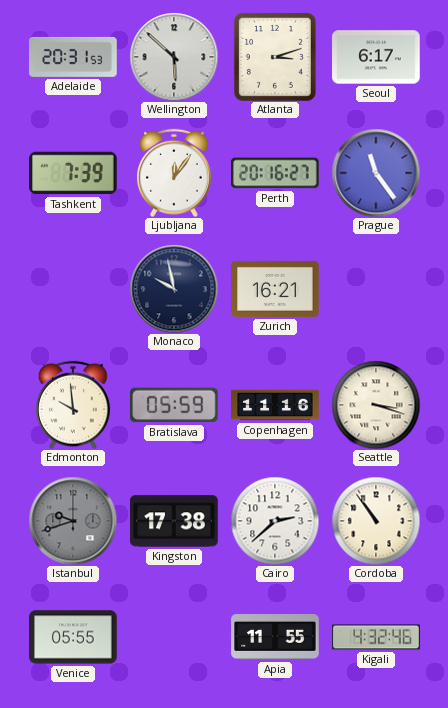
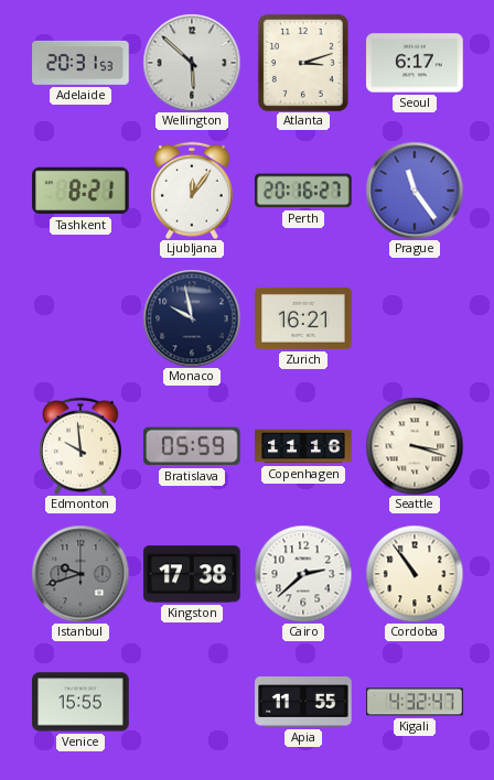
Tashkent: 7:39 -> 8:21 (80, 191)
Venice: 05:55 -> 15:55 (80, 702)
Kigali: 4:32:46 -> 4:32:47 (415, 702)
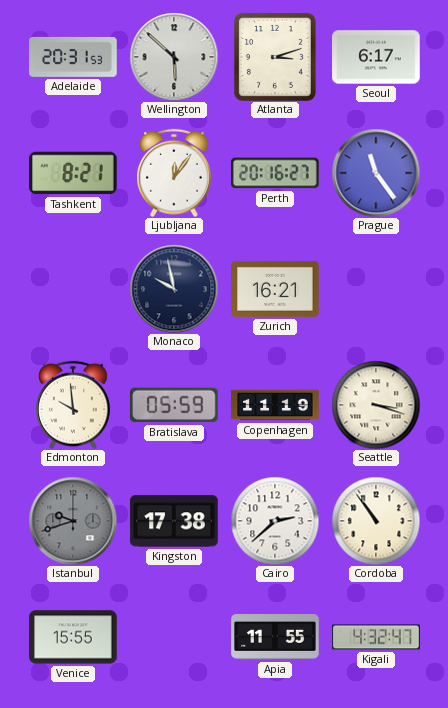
Copenhagen: 11:16 -> 11:19 (275, 405)
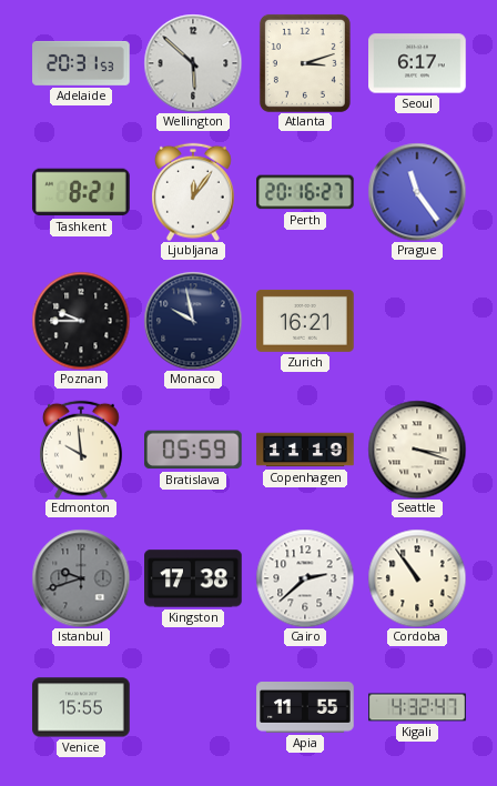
Poznan: none -> 9:45 (81, 321)
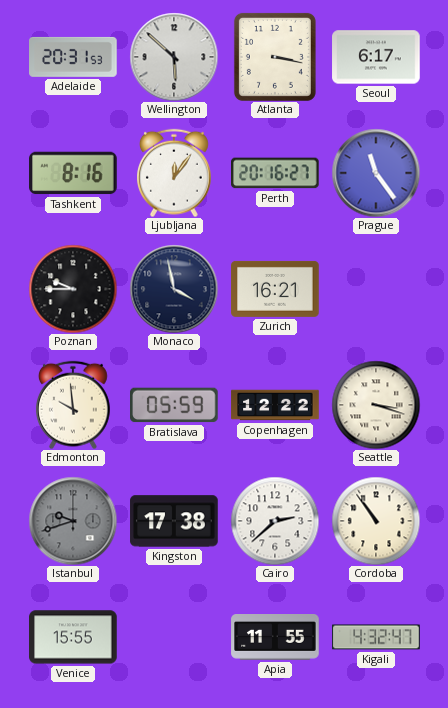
Atlanta: 3:12 -> 3:17 (275, 57)
Tashkent: 8:21 -> 8:16 (73, 173)
Monaco: 9:58 -> 3:58 (174, 289)
Copenhagen: 11:19 -> 12:22 (275, 405)
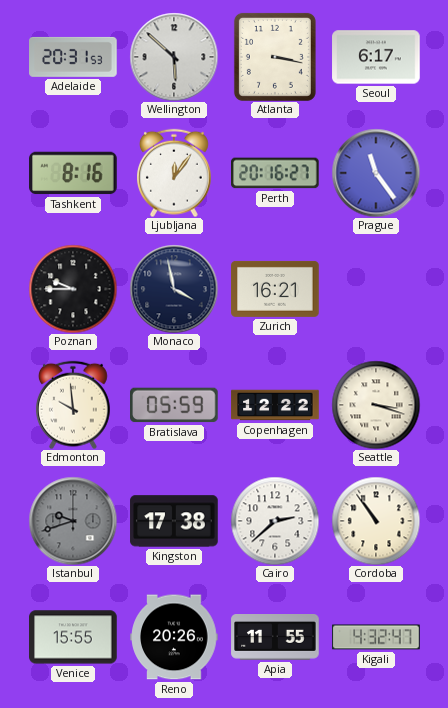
Reno: none -> 20:26 (174, 637)
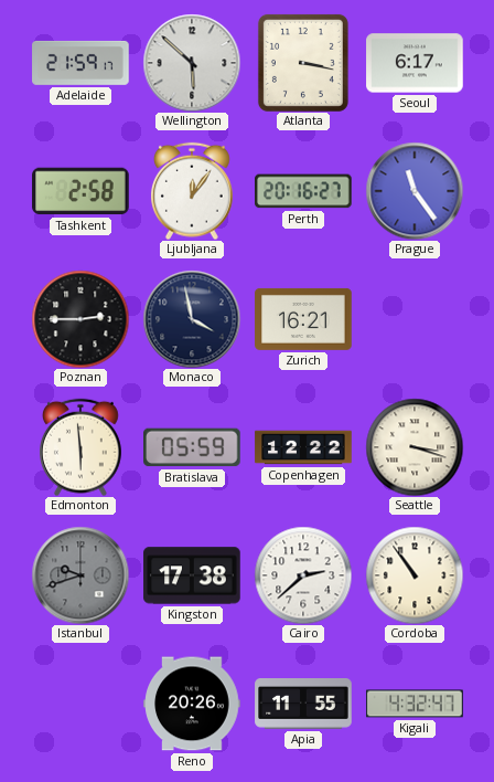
Adelaide: 20:31 -> 21:59 (80, 63)
Tashkent: 8:16 -> 2:58 (80, 191)
Poznan: 9:45 -> 2:45 (80, 319)
Edmonton: 9:59 -> 5:59 (82, 447)
Venice: 15:55 -> none (73, 637)
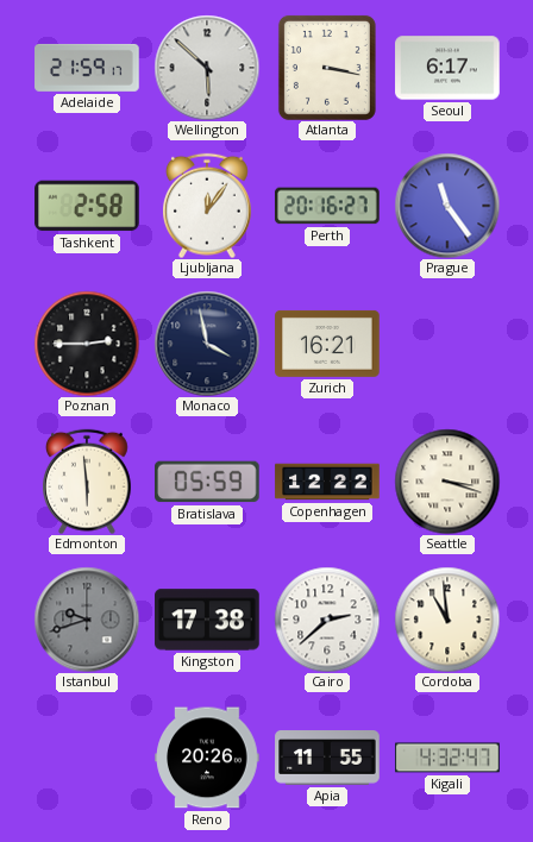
Cordoba: 10:54 -> 10:59 (447, 620)
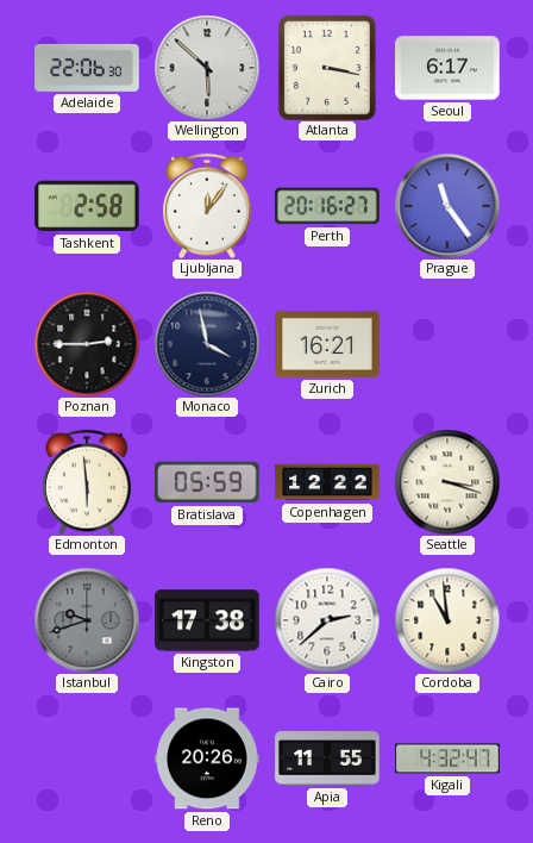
Adelaide: 21:59 -> 22:06 (87, 68)
